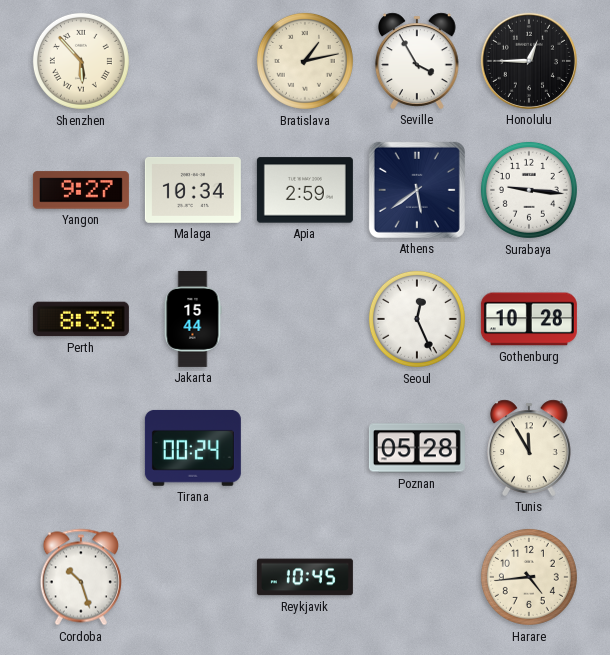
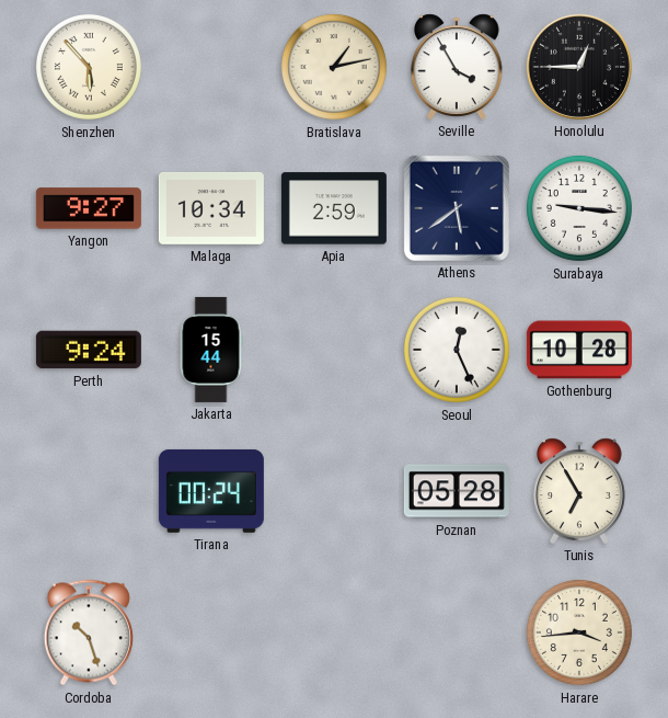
Perth: 8:33 -> 9:24 (89, 350)
Tunis: 11:55 -> 6:55 (580, 491)
Reykjavik: 10:45 -> none (305, 577)
Harare: 4:44 -> 3:44 (579, 632)
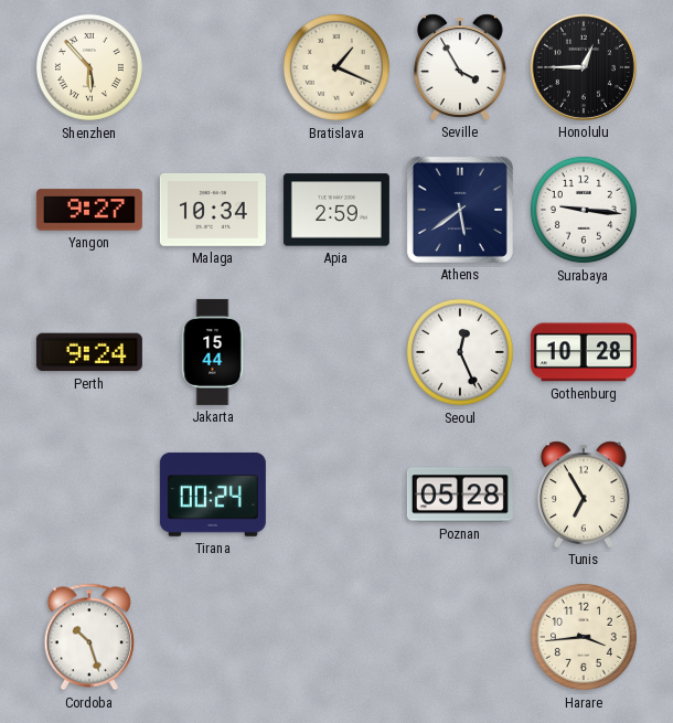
Bratislava: 1:13 -> 1:19 (336, 67)
